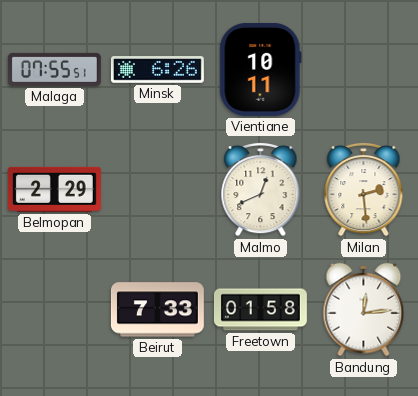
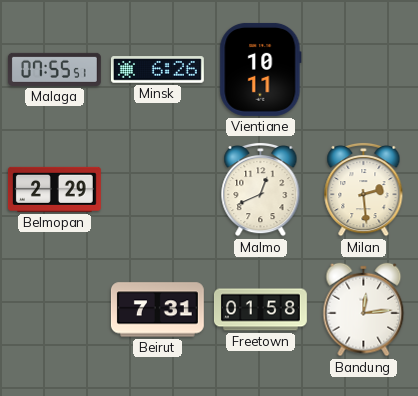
Beirut: 7:33 -> 7:31 (157, 310)
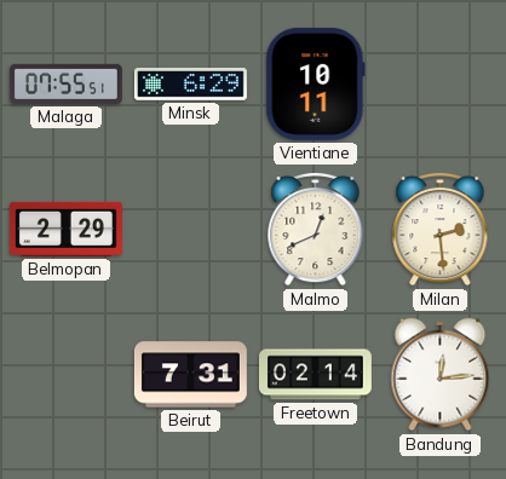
Minsk: 6:26 -> 6:29 (190, 85)
Freetown: 01:58 -> 02:14 (315, 375)
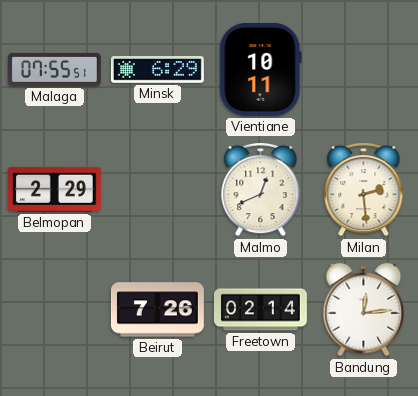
Beirut: 7:31 -> 7:26 (157, 310)
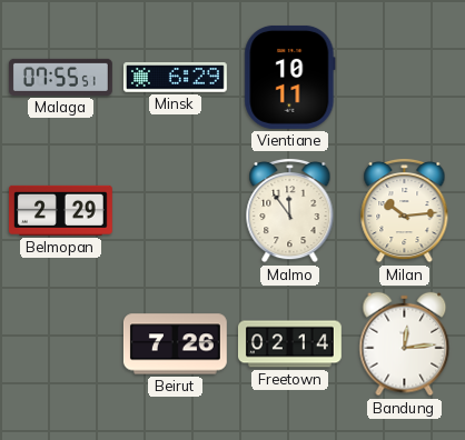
Malmo: 12:41 -> 11:54 (290, 210)
Milan: 2:29 -> 10:14 (405, 210)
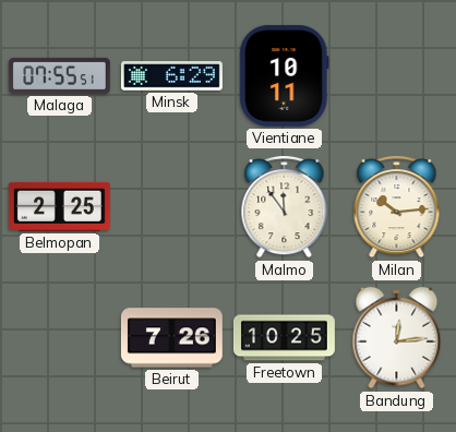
Belmopan: 2:29 -> 2:25 (59, 206)
Freetown: 02:14 -> 10:25 (284, 338)
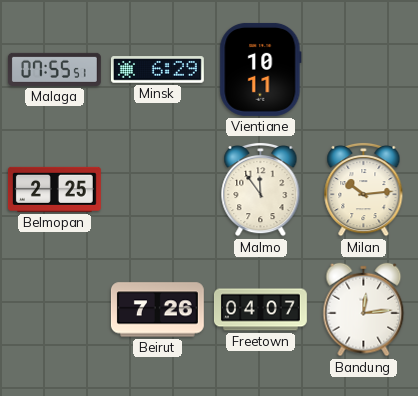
Freetown: 10:25 -> 04:07 (260, 310)
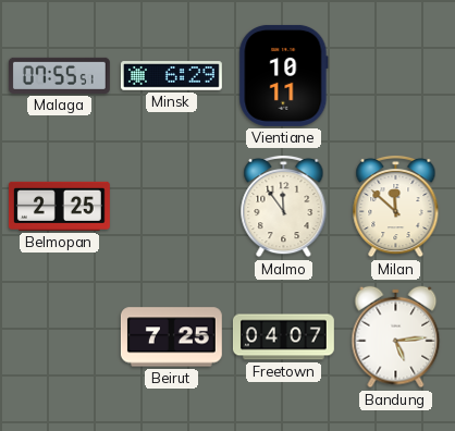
Milan: 10:14 -> 11:52 (396, 206)
Beirut: 7:26 -> 7:25 (171, 337)
Bandung: 12:14 -> 5:14 (396, 337)
